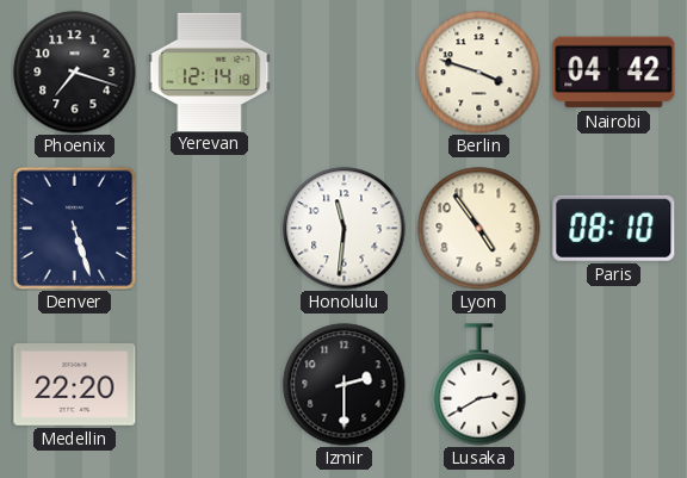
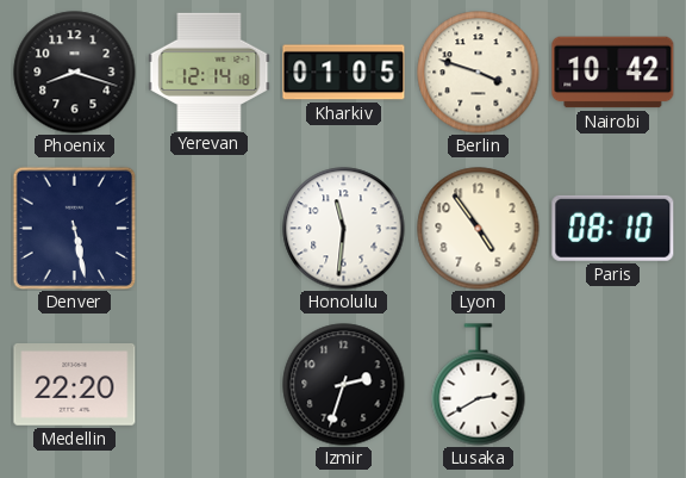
Phoenix: 7:18 -> 8:18 (75, 73)
Kharkiv: none -> 01:05 (344, 73)
Nairobi: 04:42 -> 10:42 (613, 73)
Denver: 5:27 -> 5:28 (74, 228)
Izmir: 2:30 -> 2:33 (344, 385)
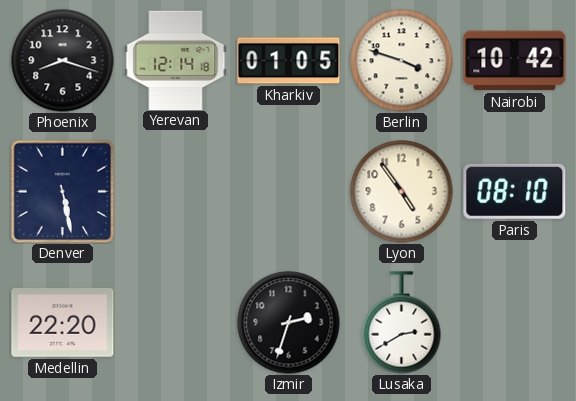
Honolulu: 11:31 -> none (344, 229)
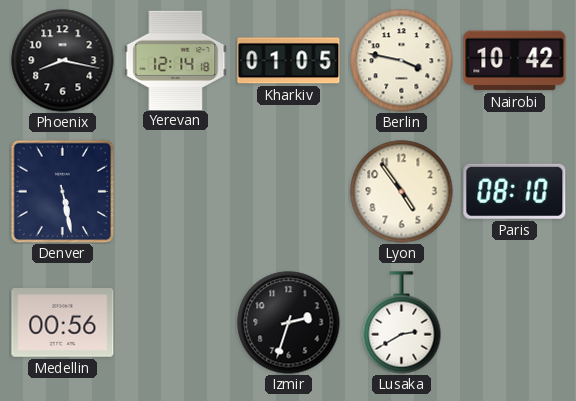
Phoenix: 8:18 -> 8:17 (63, 61)
Berlin: 3:48 -> 3:47 (402, 61)
Medellin: 22:20 -> 00:56 (63, 323)
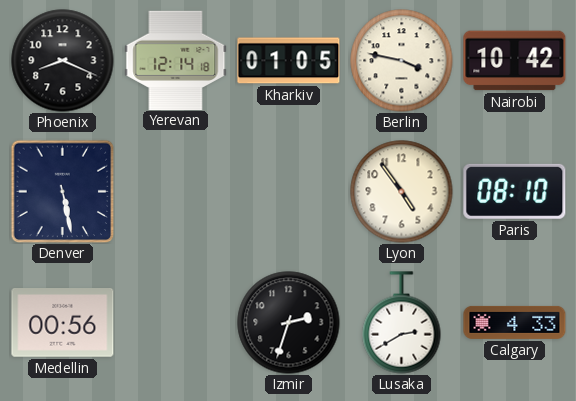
Phoenix: 8:17 -> 8:19 (63, 61)
Calgary: none -> 4:33 (515, 322)
